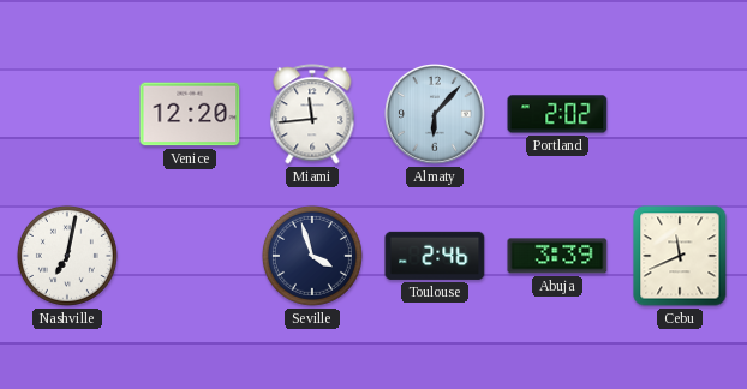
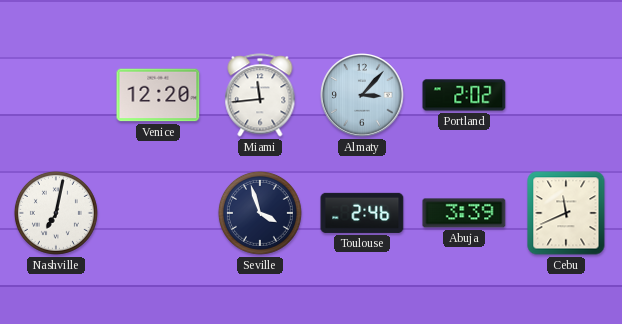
Almaty: 6:07 -> 3:07 (363, 96)
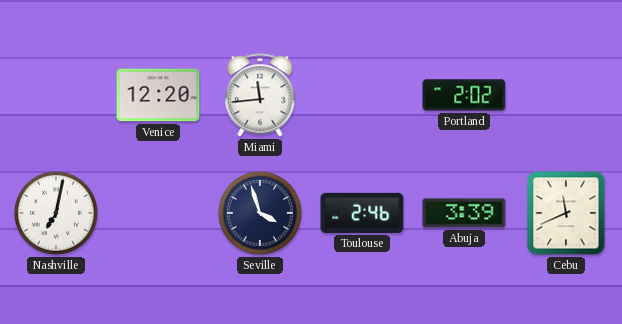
Almaty: 3:07 -> none (363, 96)
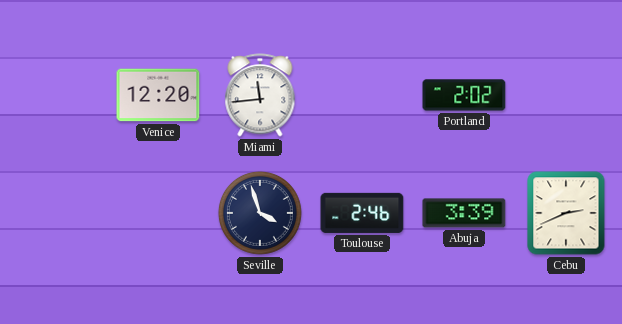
Nashville: 7:02 -> none (56, 213)
Cebu: 11:41 -> 2:41 (566, 213)
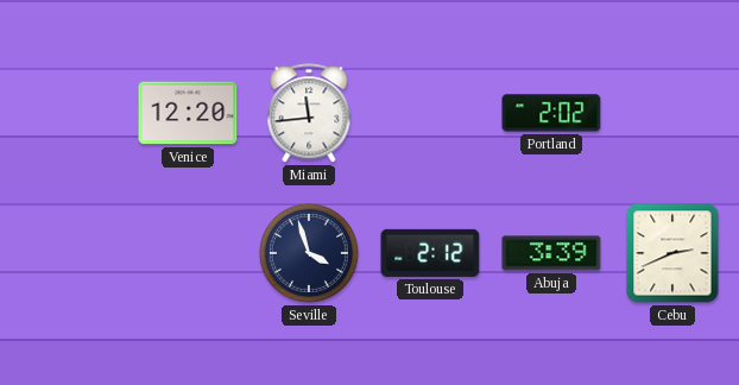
Toulouse: 2:46 -> 2:12 (430, 253)
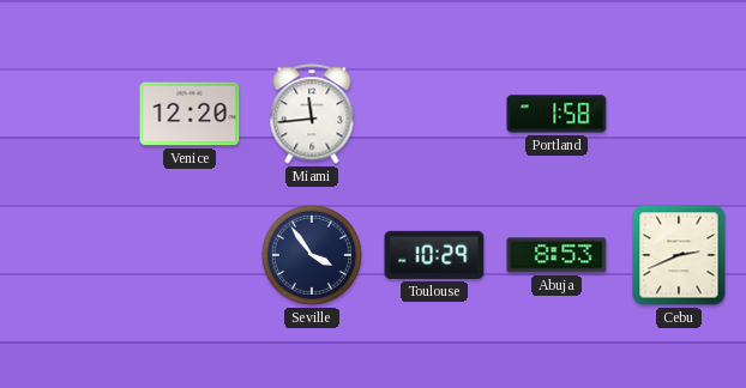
Portland: 2:02 -> 1:58 (557, 114)
Seville: 3:57 -> 3:54 (312, 255)
Toulouse: 2:12 -> 10:29 (434, 255)
Abuja: 3:39 -> 8:53 (557, 255)
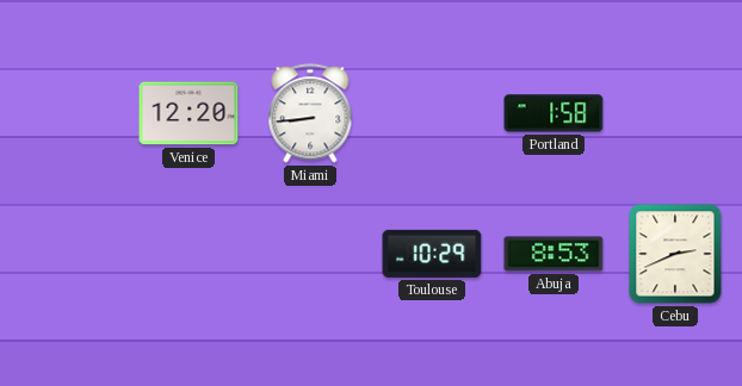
Miami: 11:44 -> 8:44 (310, 113)
Seville: 3:54 -> none (312, 255)
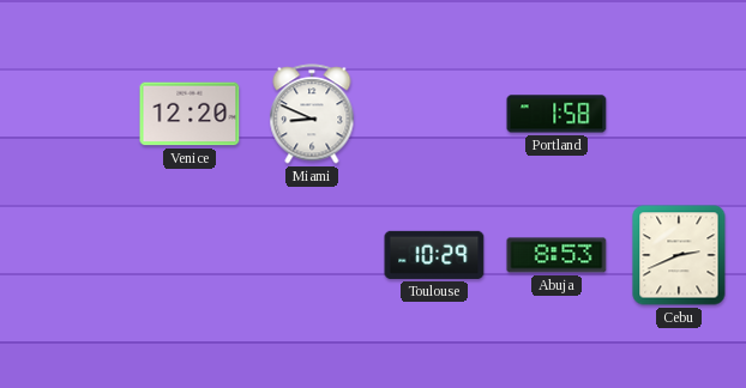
Miami: 8:44 -> 8:49 (312, 114)
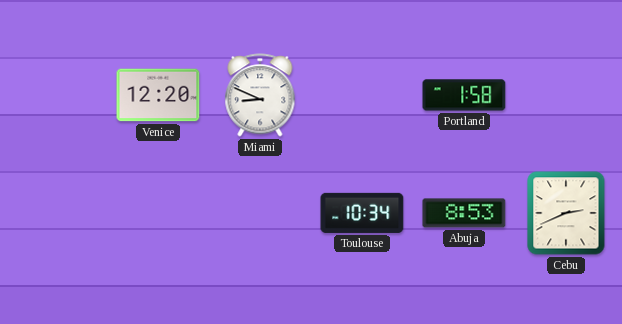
Toulouse: 10:29 -> 10:34 (362, 213)
